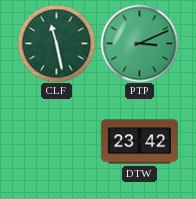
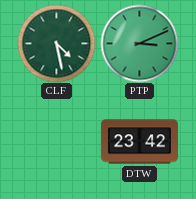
CLF: 11:28 -> 4:28 (56, 43)
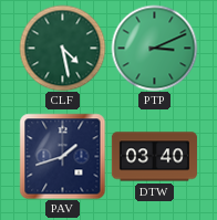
PAV: none -> 1:42 (62, 156)
DTW: 23:42 -> 03:40 (154, 157)
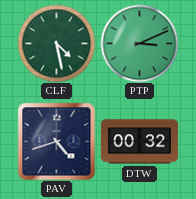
PAV: 1:42 -> 4:42 (56, 141)
DTW: 03:40 -> 00:32 (139, 142)
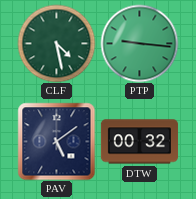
PTP: 3:11 -> 9:16 (139, 43)
PAV: 4:42 -> 5:09 (56, 141)
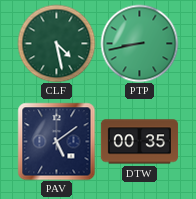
PTP: 9:16 -> 8:43 (139, 43)
DTW: 00:32 -> 00:35 (139, 142)
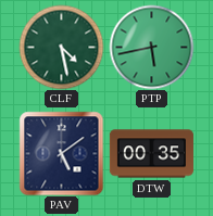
PTP: 8:43 -> 5:43 (151, 47)
